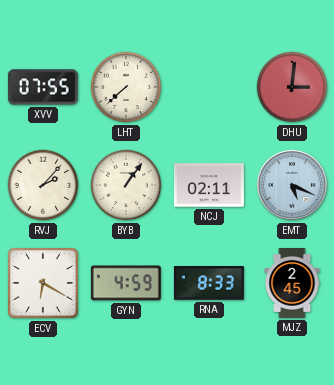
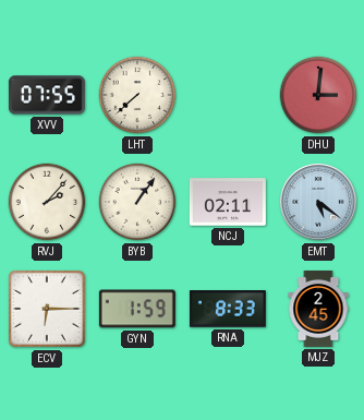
EMT: 5:19 -> 5:21 (319, 203)
ECV: 6:20 -> 6:15 (48, 310)
GYN: 4:59 -> 1:59 (137, 309)
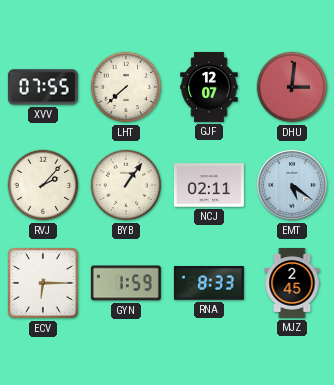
GJF: none -> 12:07 (209, 87)
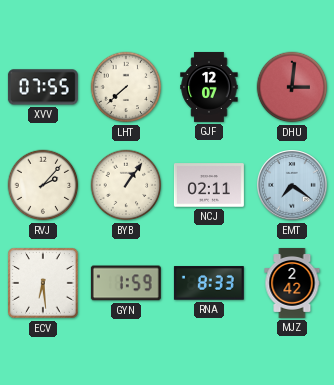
EMT: 5:21 -> 7:21 (293, 186)
ECV: 6:15 -> 6:29 (44, 284)
MJZ: 2:45 -> 2:42 (292, 283)
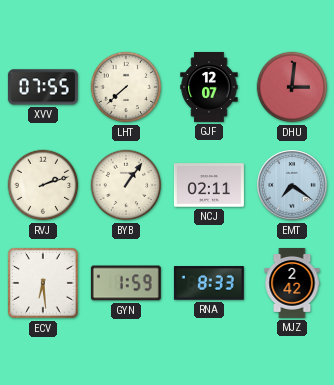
RVJ: 2:07 -> 2:12 (43, 185)
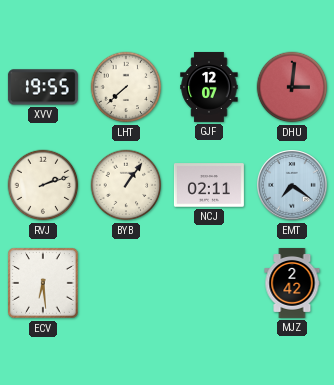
XVV: 07:55 -> 19:55 (43, 87)
GYN: 1:59 -> none (126, 283)
RNA: 8:33 -> none (209, 283)
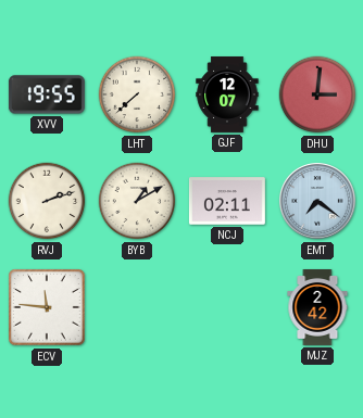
BYB: 1:06 -> 1:10 (137, 201)
ECV: 6:29 -> 11:46 (48, 308)
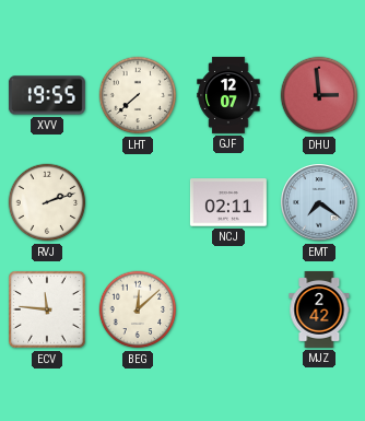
DHU: 3:01 -> 2:59 (319, 95)
BYB: 1:10 -> none (137, 201)
BEG: none -> 12:08 (138, 309)
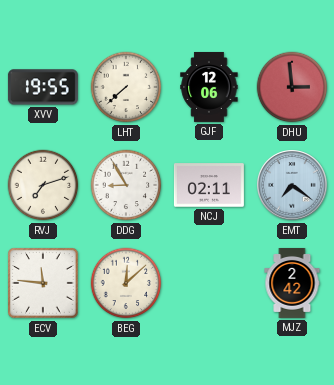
GJF: 12:07 -> 12:06 (209, 87)
RVJ: 2:12 -> 7:12 (43, 185)
DDG: none -> 8:55 (126, 185)
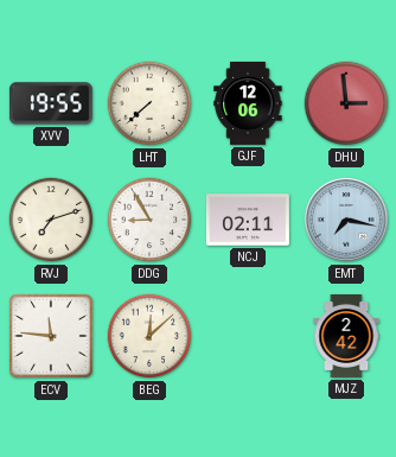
EMT: 7:21 -> 7:17 (347, 221)
